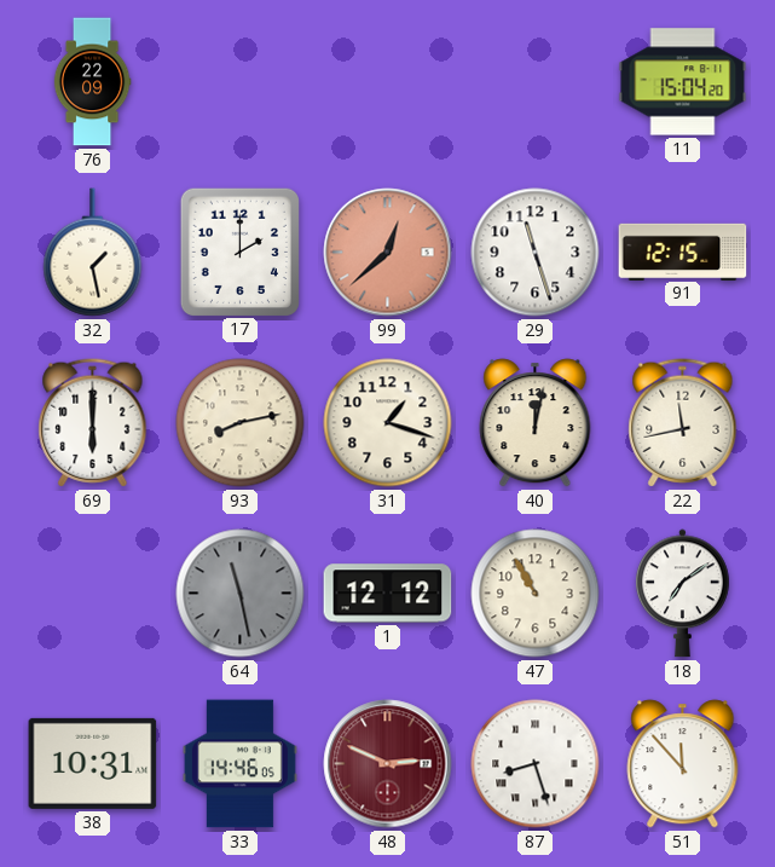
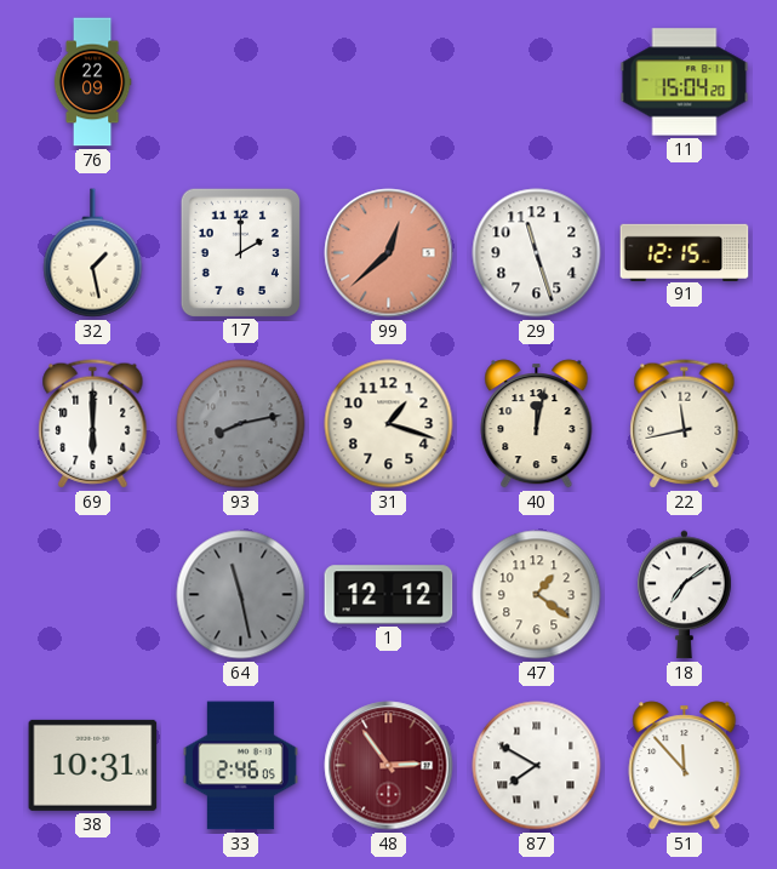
93 dial: cream -> grey (241, 424)
47: 10:55 -> 1:21 (537, 595)
33: 14:46 -> 2:46 (240, 766)
48: 2:49 -> 2:54 (389, 766)
87: 8:27 -> 7:50 (537, 766)
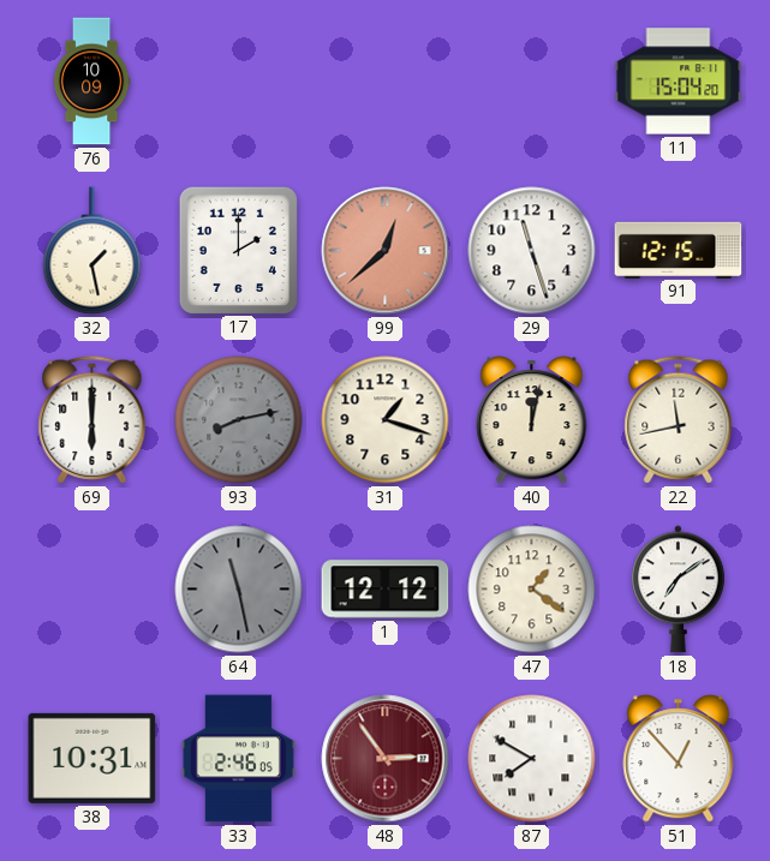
76: 22:09 -> 10:09 (91, 82)
51: 11:53 -> 12:53 (679, 759)
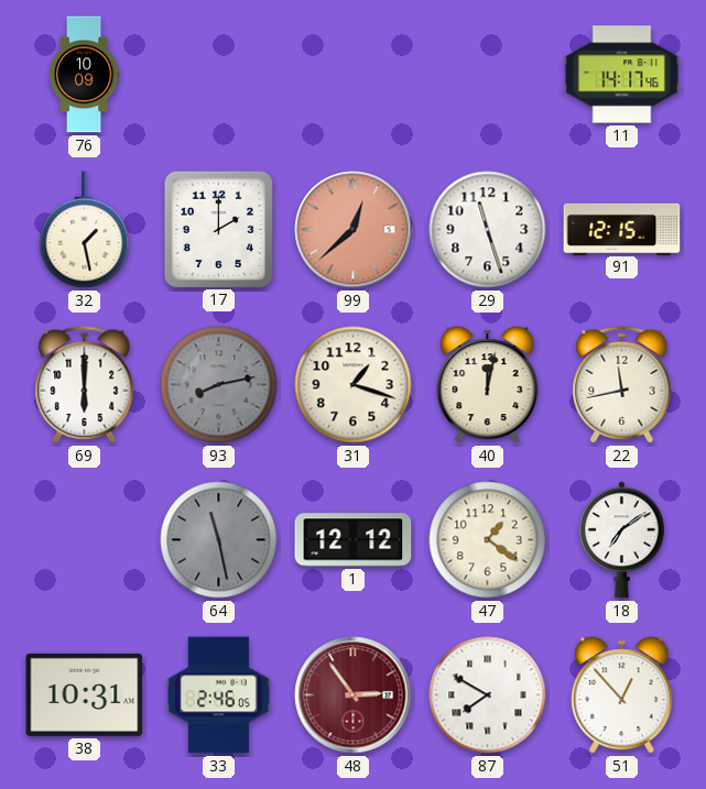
11: 15:04 -> 14:17 (622, 75)
